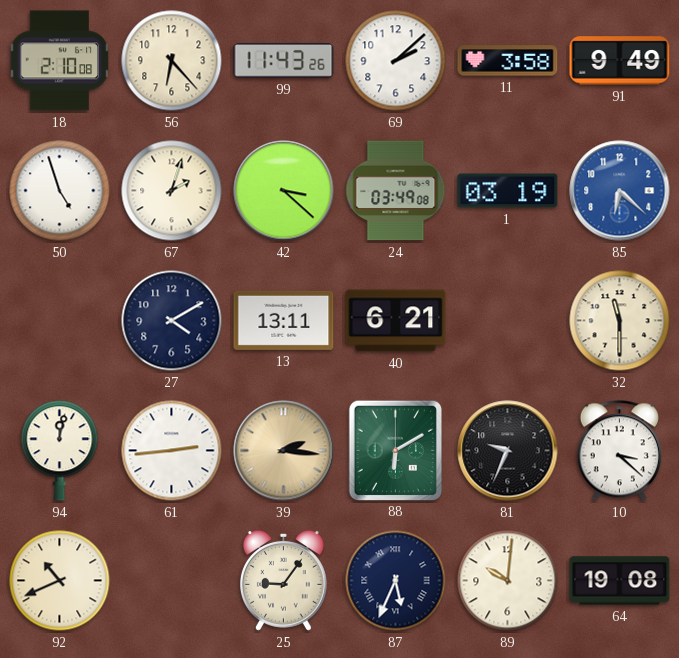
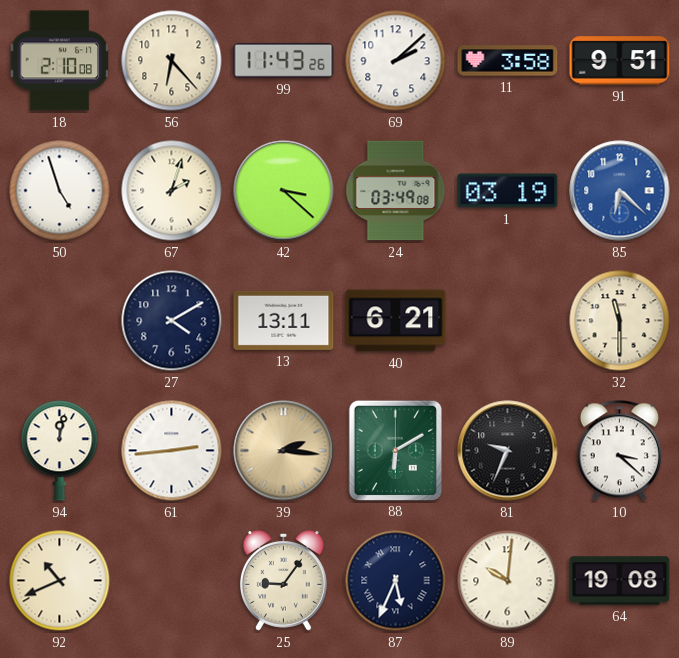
91: 9:49 -> 9:51 (620, 61)
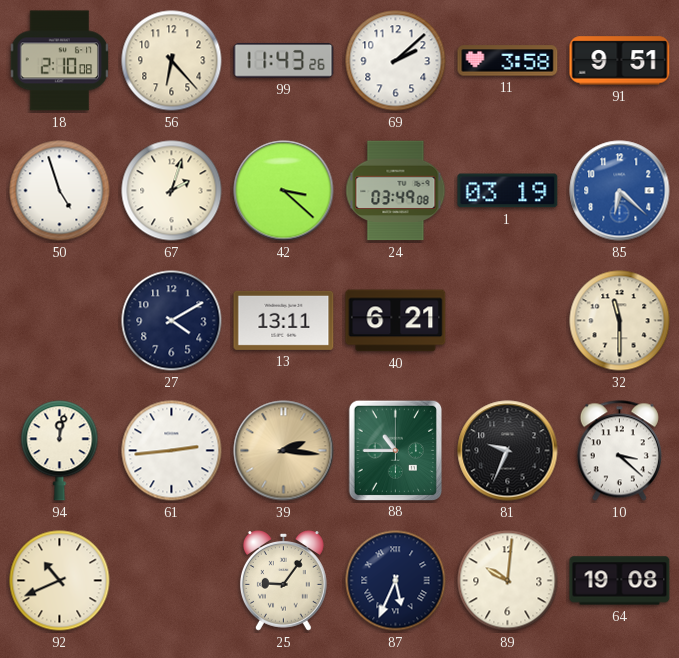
88: 6:10 -> 10:45 (395, 450)
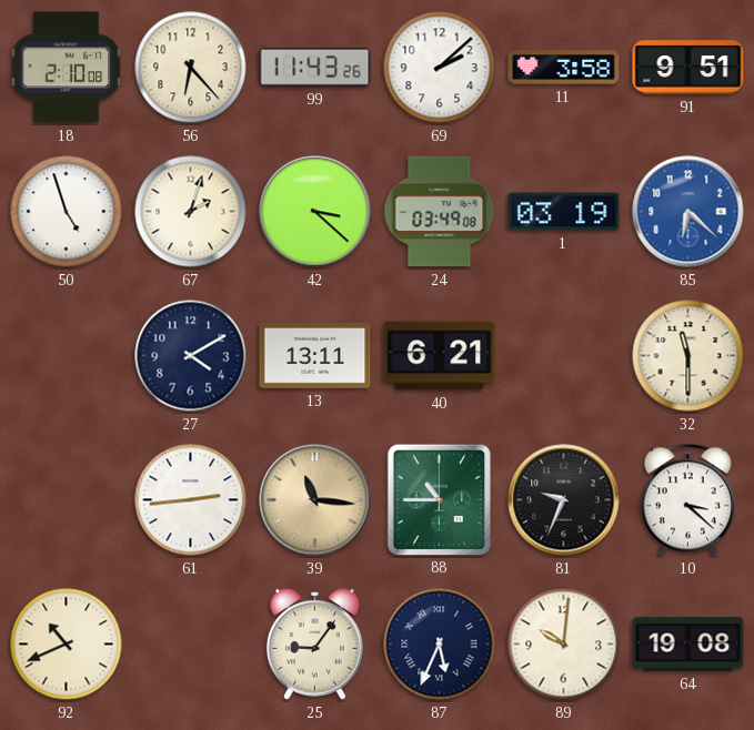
94: 12:02 -> none (60, 451)
39: 2:16 -> 11:16 (315, 500)
